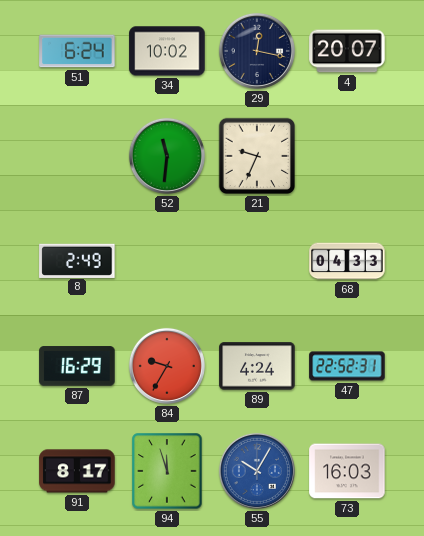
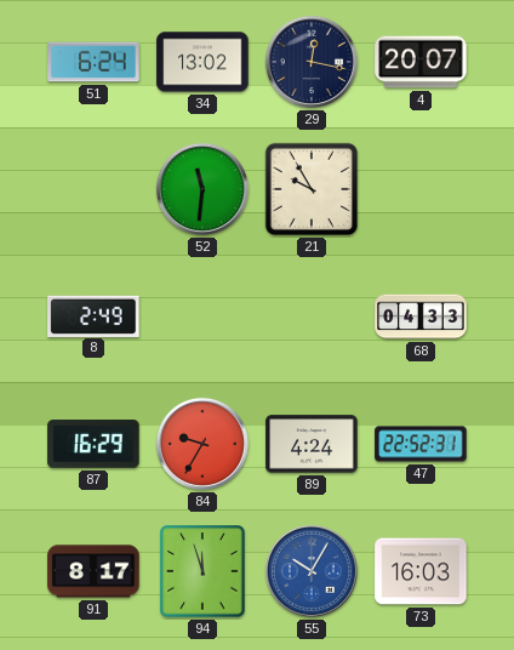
34: 10:02 -> 13:02 (202, 62)
21: 9:34 -> 9:55 (312, 189)
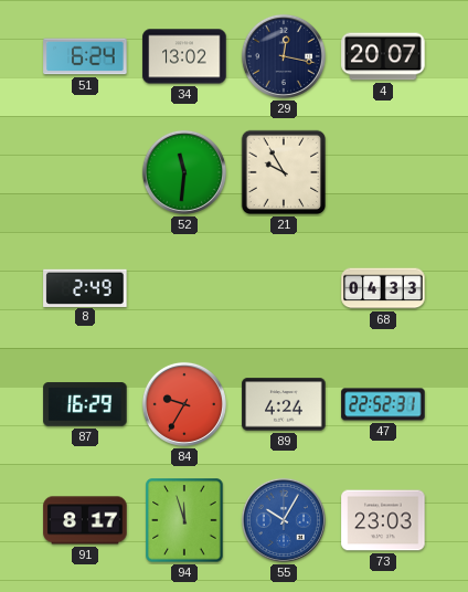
73: 16:03 -> 23:03 (383, 520)
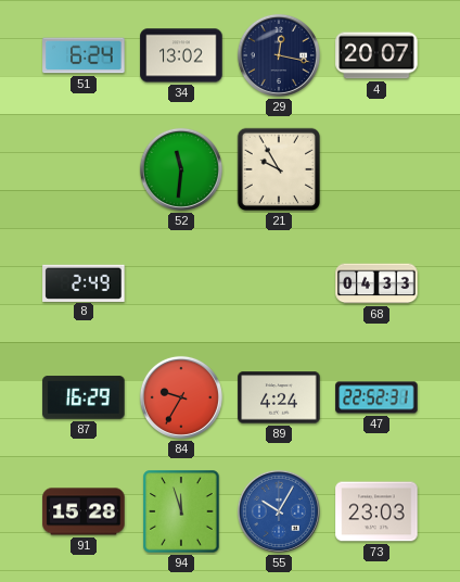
91: 8:17 -> 15:28 (84, 511)
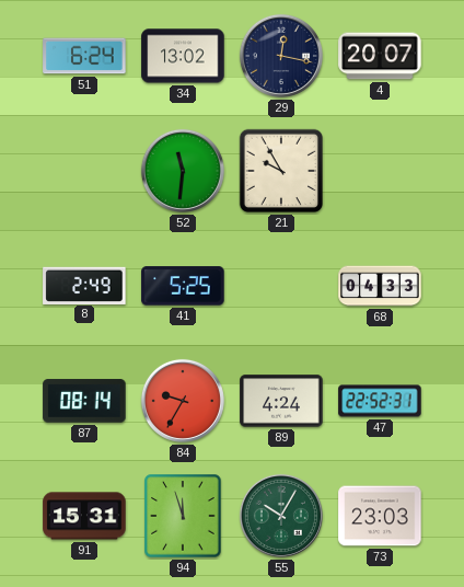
41: none -> 5:25 (183, 286)
87: 16:29 -> 08:14 (84, 401)
91: 15:28 -> 15:31 (84, 516)
55 dial: blue -> green (281, 516)
